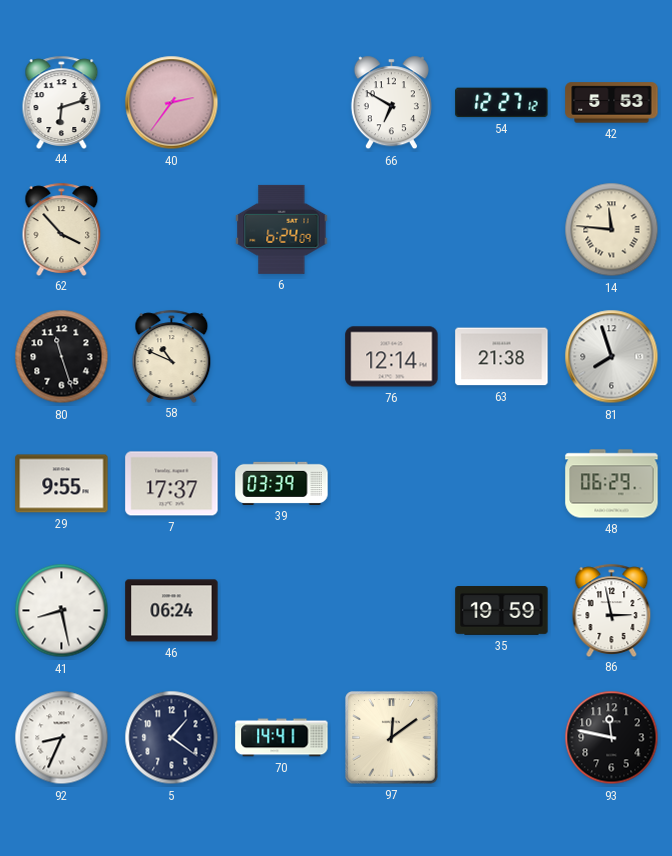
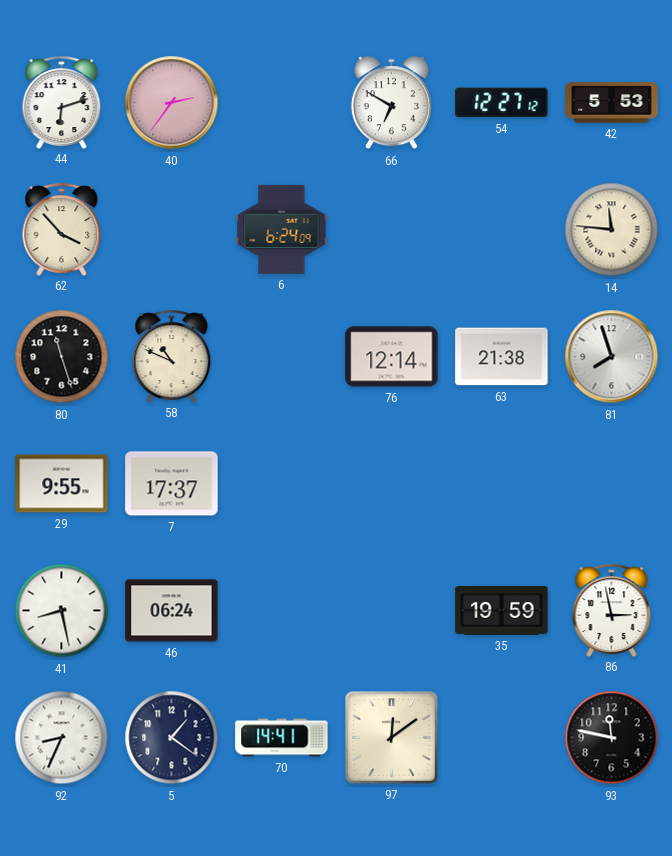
39: 03:39 -> none (282, 483)
48: 06:29 -> none (612, 484)
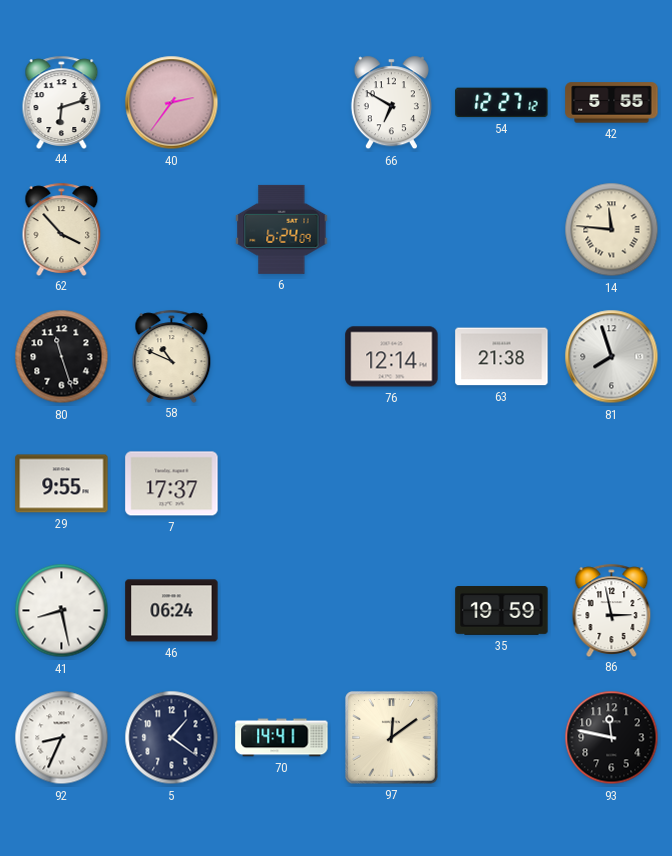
42: 5:53 -> 5:55 (612, 103)
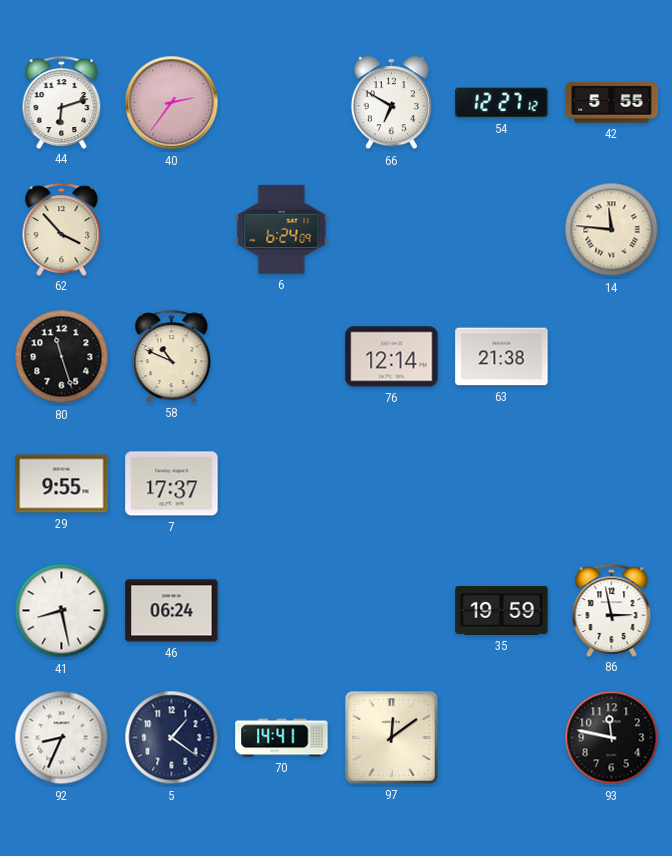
81: 7:57 -> none (612, 357)
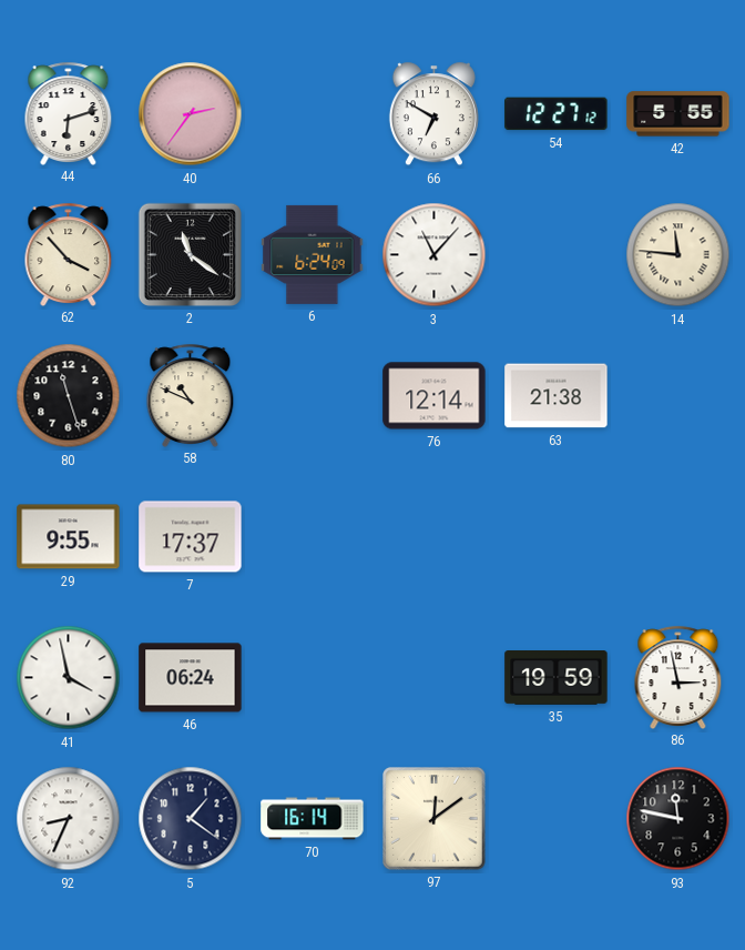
2: none -> 11:21 (190, 254)
3: none -> 11:07 (435, 255)
41: 8:28 -> 3:58 (69, 678)
70: 14:41 -> 16:14 (313, 819)
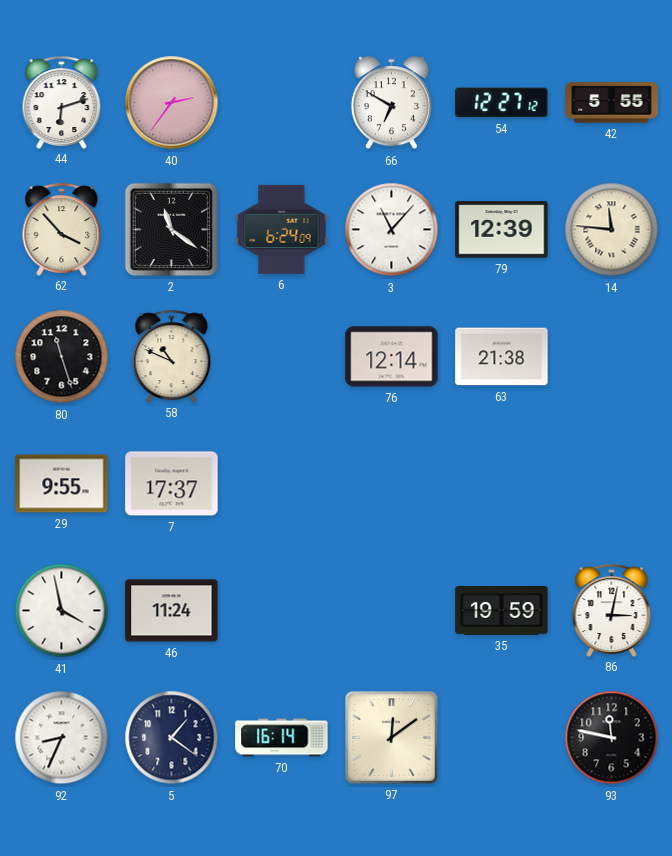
79: none -> 12:39 (502, 230)
46: 06:24 -> 11:24 (172, 611)
86: 2:58 -> 3:02 (612, 610)
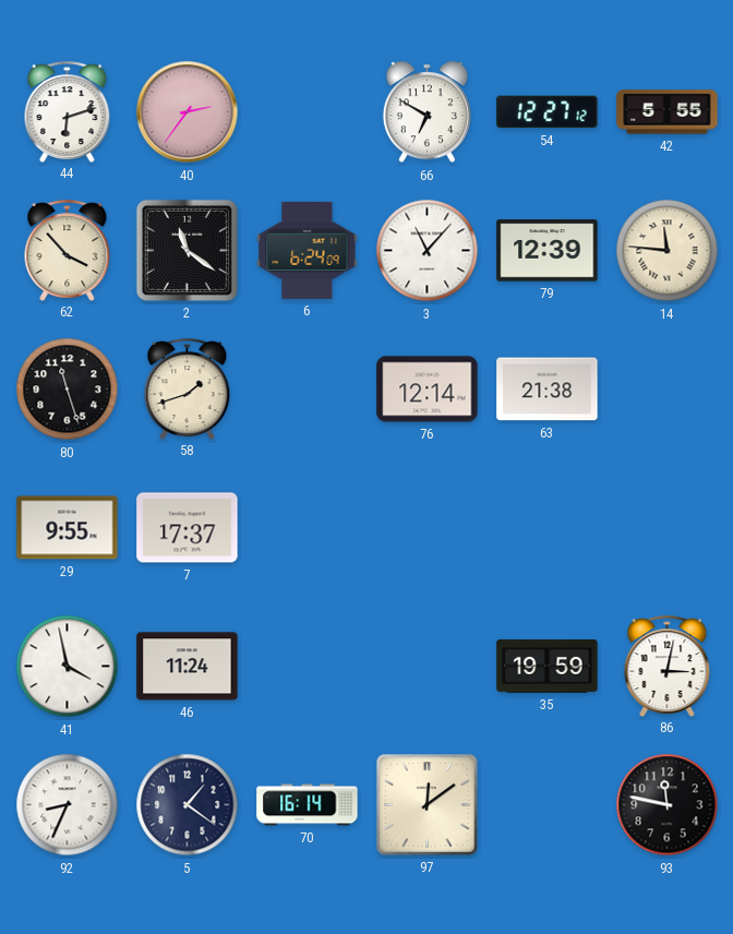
58: 10:49 -> 1:42 (188, 388)
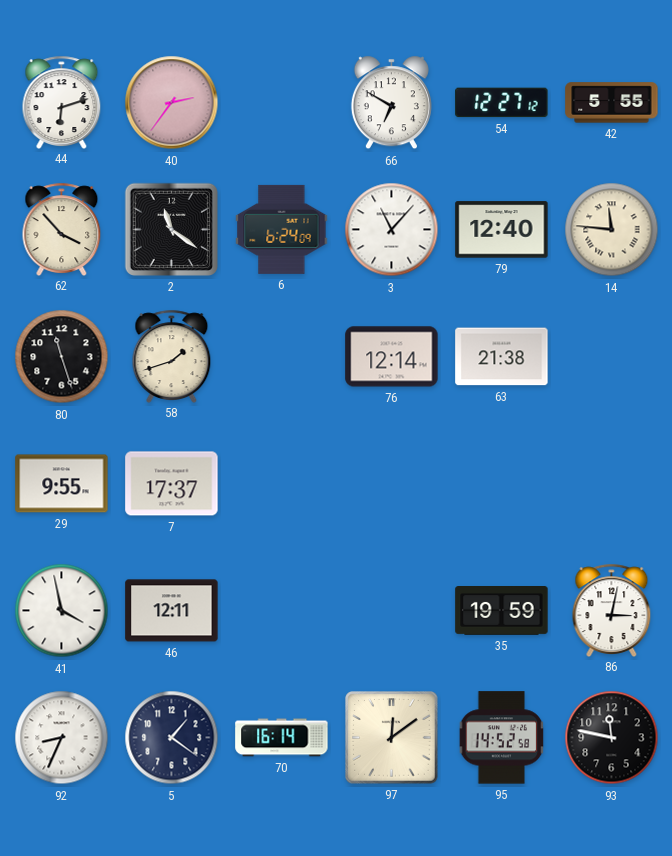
79: 12:39 -> 12:40 (502, 230)
46: 11:24 -> 12:11 (172, 611)
95: none -> 14:52 (502, 738)
